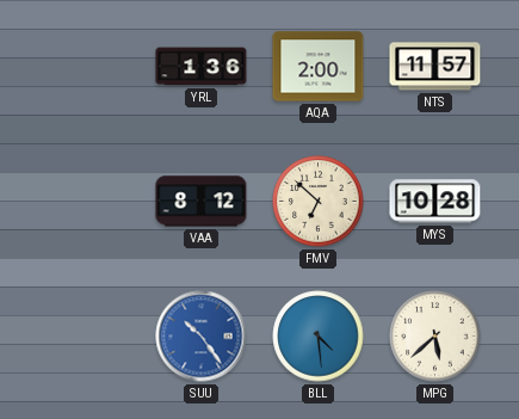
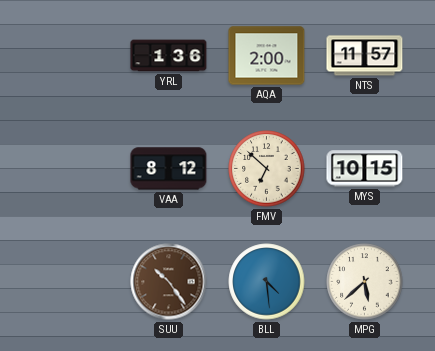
MYS: 10:28 -> 10:15 (365, 169)
SUU dial: blue -> brown (169, 282)
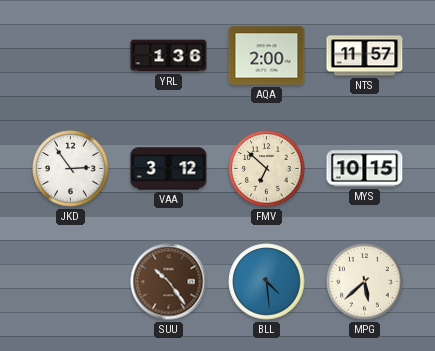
JKD: none -> 2:54 (71, 169)
VAA: 8:12 -> 3:12 (169, 169)
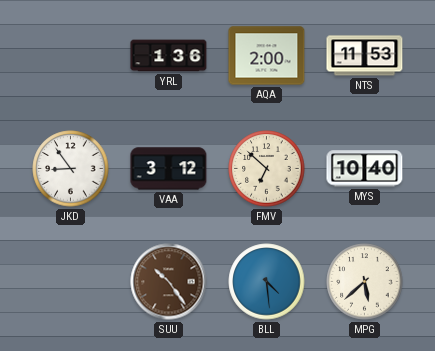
NTS: 11:57 -> 11:53 (365, 56)
JKD: 2:54 -> 8:54 (71, 169)
MYS: 10:15 -> 10:40 (365, 169)
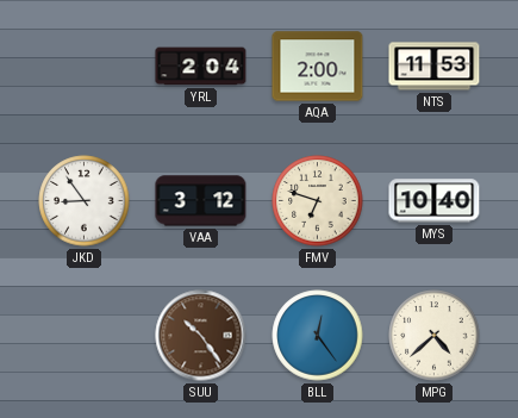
YRL: 1:36 -> 2:04 (201, 67)
FMV: 6:52 -> 6:48 (318, 201)
BLL: 4:29 -> 12:24 (318, 336)
MPG: 5:38 -> 4:38 (435, 336)
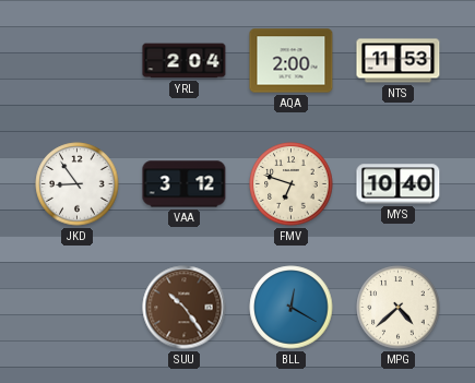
BLL: 12:24 -> 12:20 (292, 308)
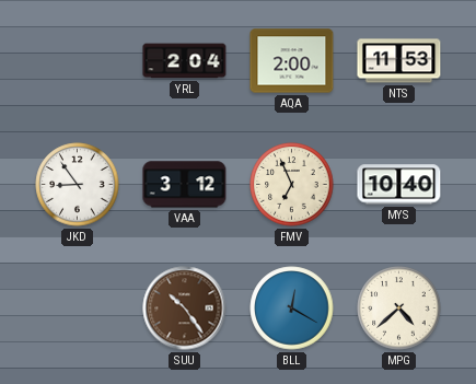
FMV: 6:48 -> 6:56 (292, 185)
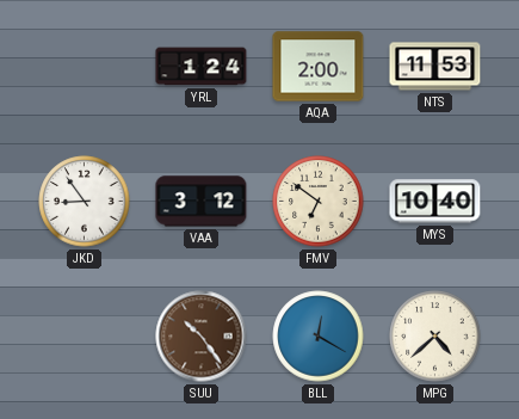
YRL: 2:04 -> 1:24 (202, 67)
FMV: 6:56 -> 6:51 (319, 202)
